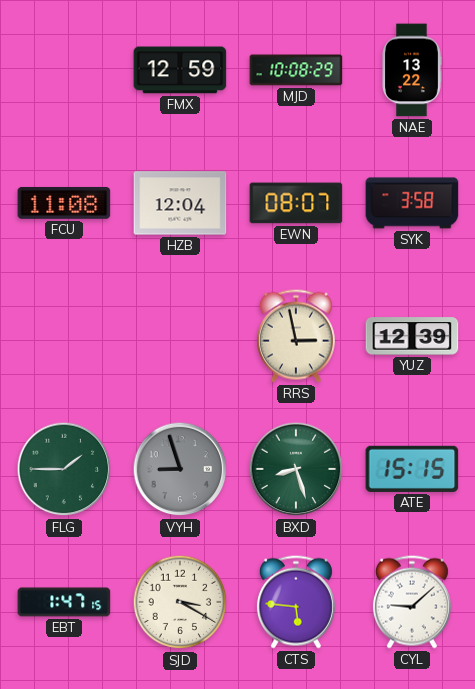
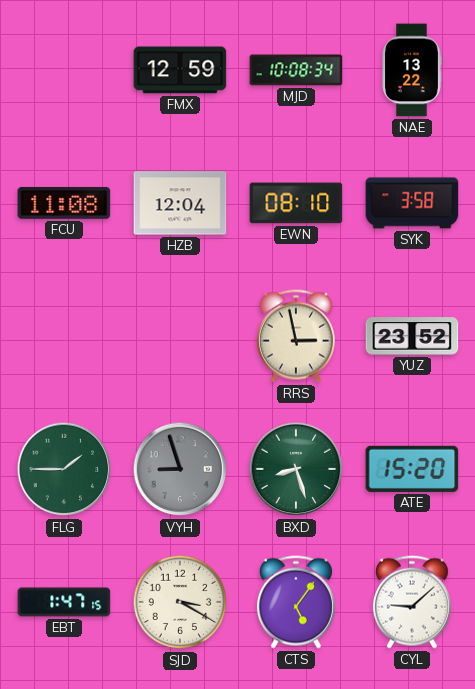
MJD: 10:08:29 -> 10:08:34 (296, 70)
EWN: 08:07 -> 08:10 (296, 203)
YUZ: 12:39 -> 23:52 (412, 336)
ATE: 15:15 -> 15:20 (412, 469)
CTS: 5:46 -> 5:06 (296, 602)
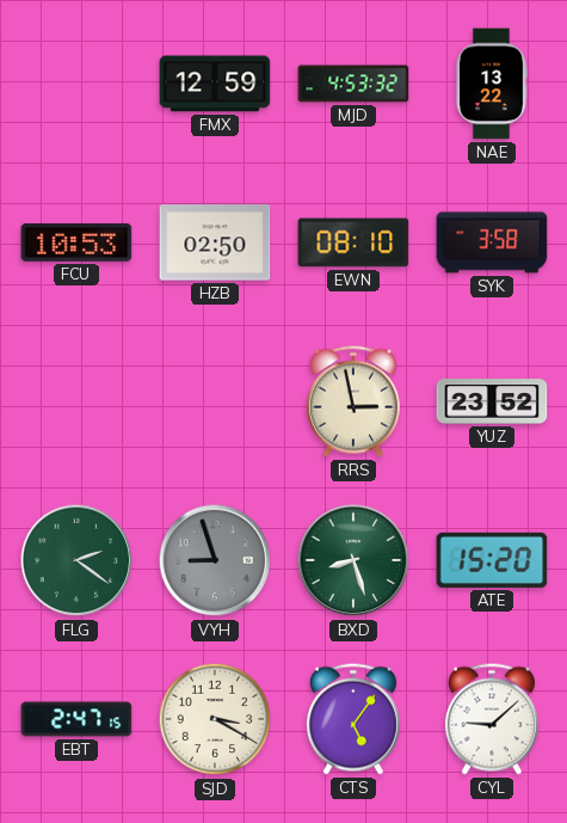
MJD: 10:08 -> 4:53 (353, 84)
FCU: 11:08 -> 10:53 (76, 242)
HZB: 12:04 -> 02:50 (215, 242)
FLG: 1:45 -> 2:21 (76, 560)
EBT: 1:47 -> 2:47 (76, 719)
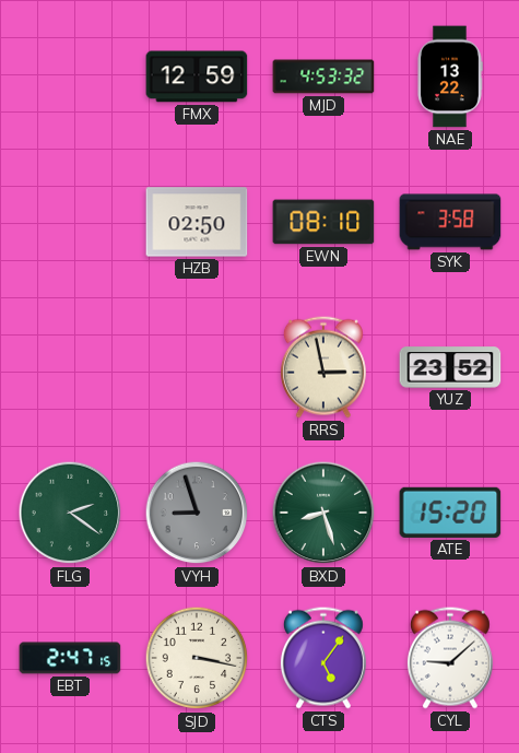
FCU: 10:53 -> none (76, 242)
SJD: 3:20 -> 3:17 (197, 658)
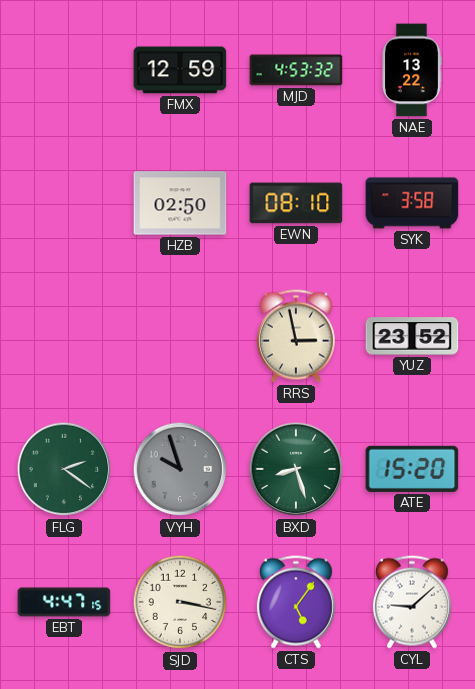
VYH: 8:57 -> 9:57 (180, 469)
EBT: 2:47 -> 4:47 (64, 602)
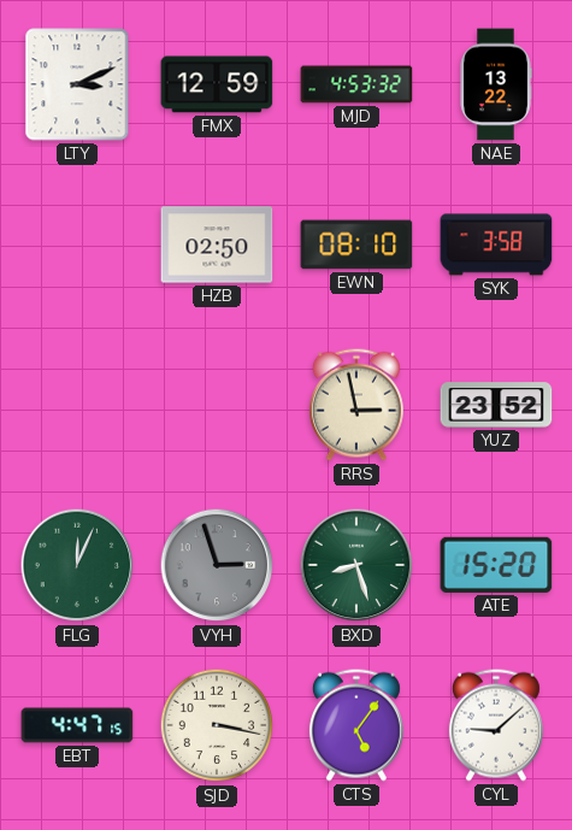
LTY: none -> 3:11 (77, 84)
FLG: 2:21 -> 12:04 (77, 565)
VYH: 9:57 -> 2:57 (217, 565)
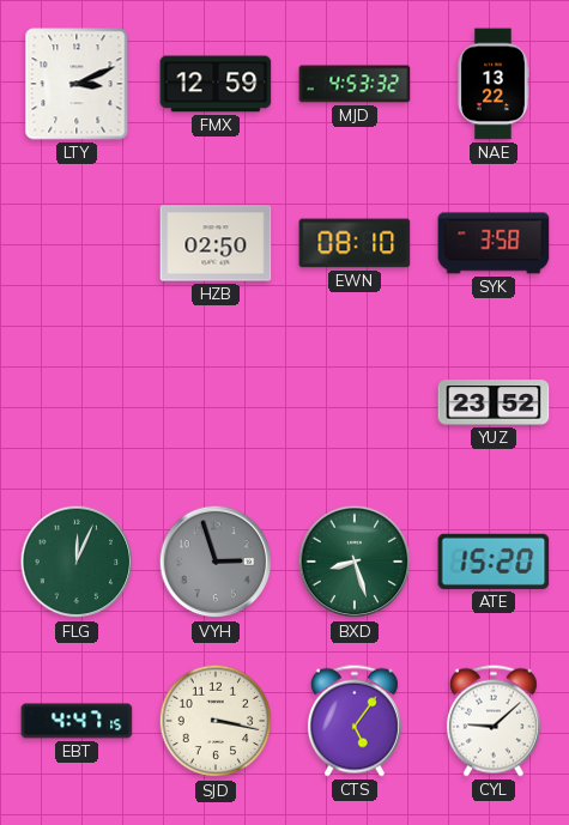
RRS: 2:58 -> none (356, 405)
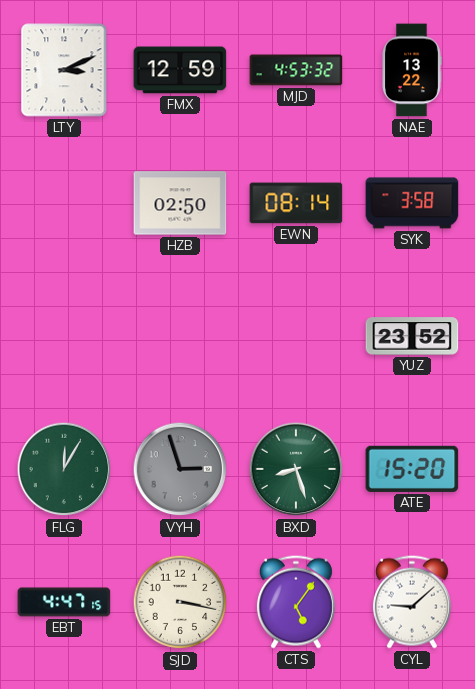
EWN: 08:10 -> 08:14 (296, 203)
FLG: 12:04 -> 12:05 (64, 469)
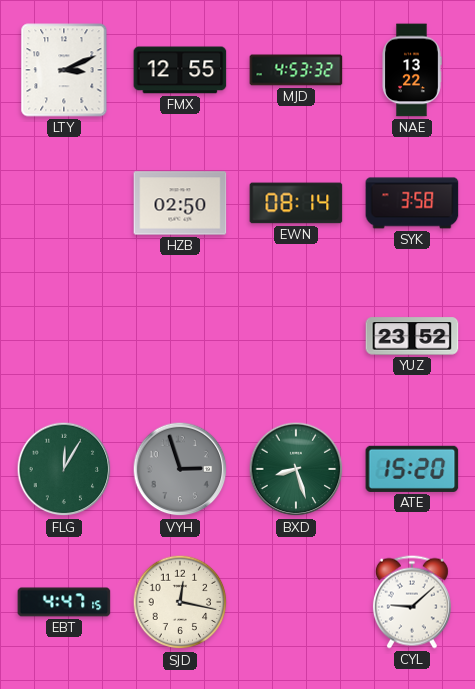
FMX: 12:59 -> 12:55 (180, 70)
SJD: 3:17 -> 12:17 (180, 602)
CTS: 5:06 -> none (296, 602)
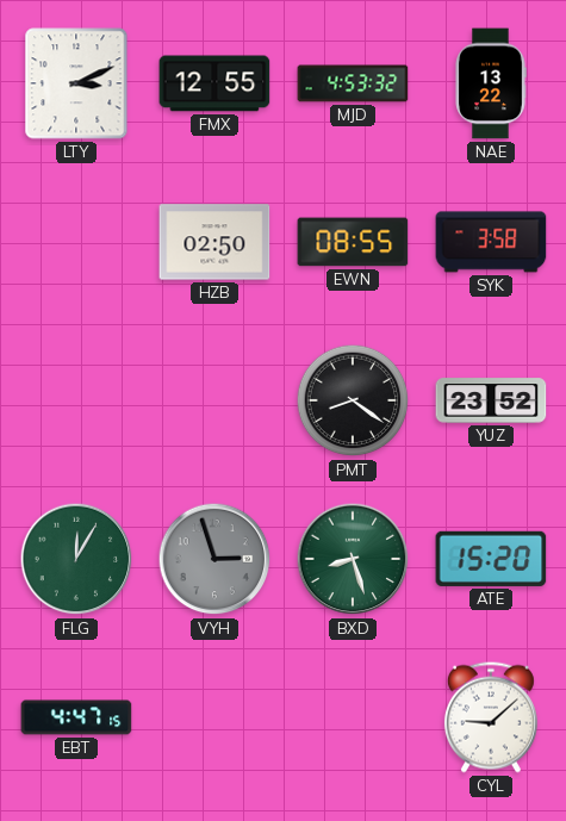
EWN: 08:14 -> 08:55 (353, 242)
PMT: none -> 8:21 (353, 400)
SJD: 12:17 -> none (180, 602)
